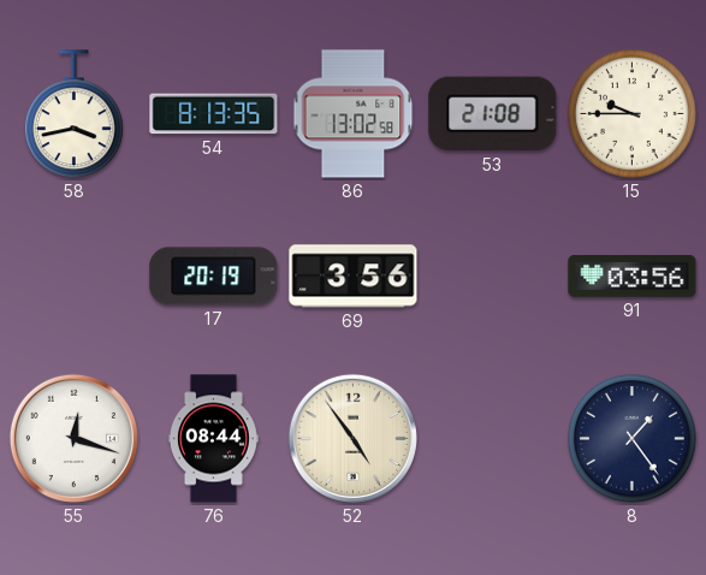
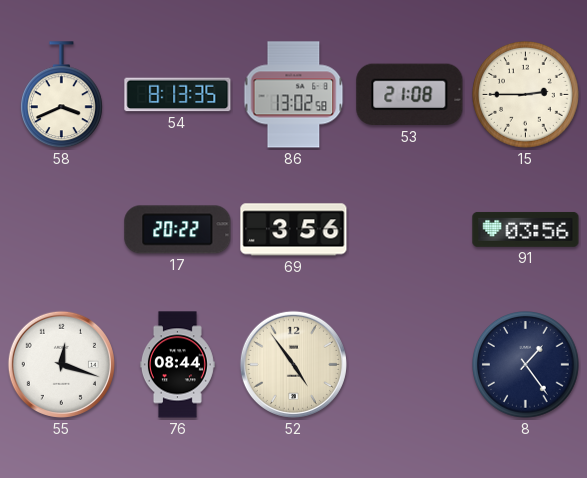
58: 3:43 -> 3:41 (61, 95)
15: 9:45 -> 2:45 (526, 95)
17: 20:19 -> 20:22 (178, 230)
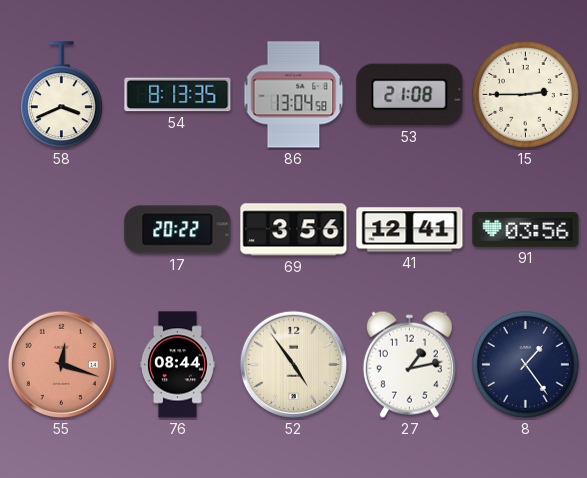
86: 13:02 -> 13:04 (294, 95)
41: none -> 12:41 (410, 230)
55 dial: white -> salmon (61, 364)
27: none -> 1:13 (409, 364)
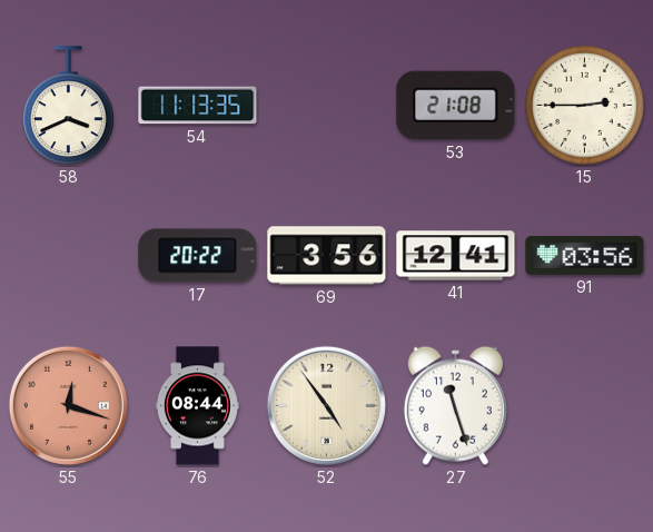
54: 8:13 -> 11:13 (198, 106)
86: 13:04 -> none (294, 95)
27: 1:13 -> 11:27 (455, 405)
8: 1:24 -> none (526, 365)
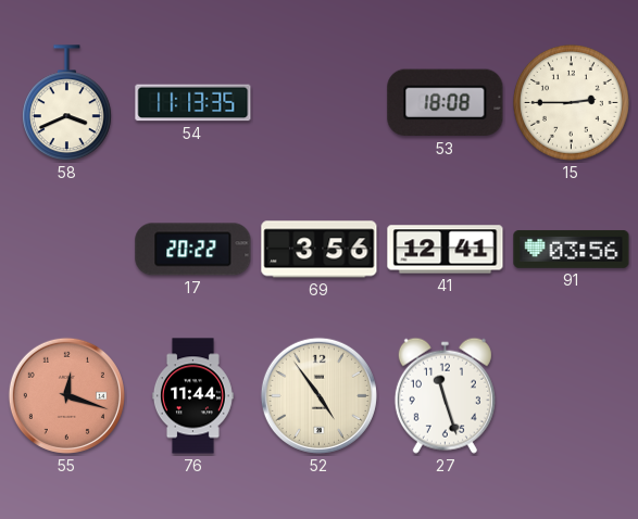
53: 21:08 -> 18:08 (446, 103)
76: 08:44 -> 11:44 (192, 396)
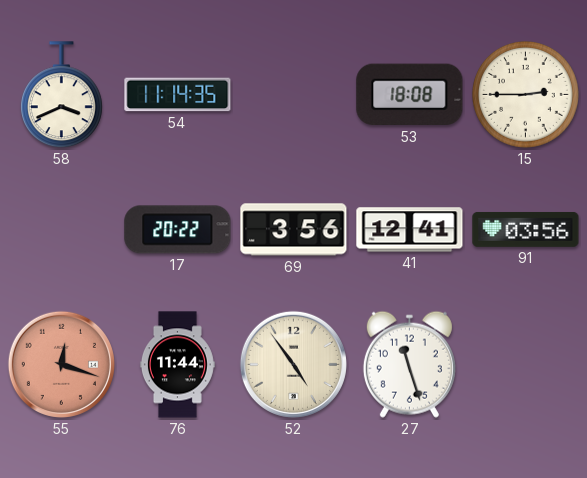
54: 11:13 -> 11:14 (178, 95)
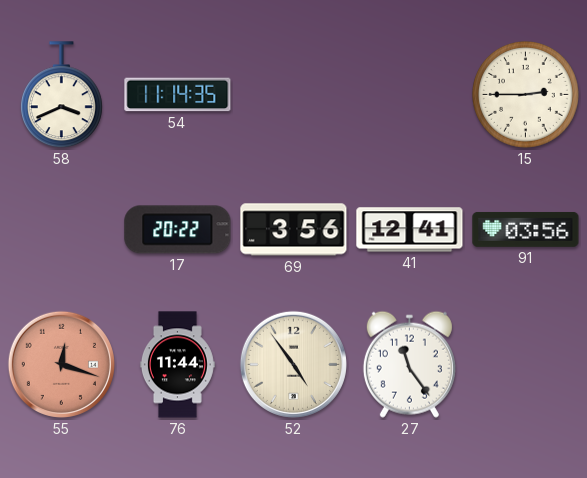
53: 18:08 -> none (410, 95)
27: 11:27 -> 11:24 (409, 364)
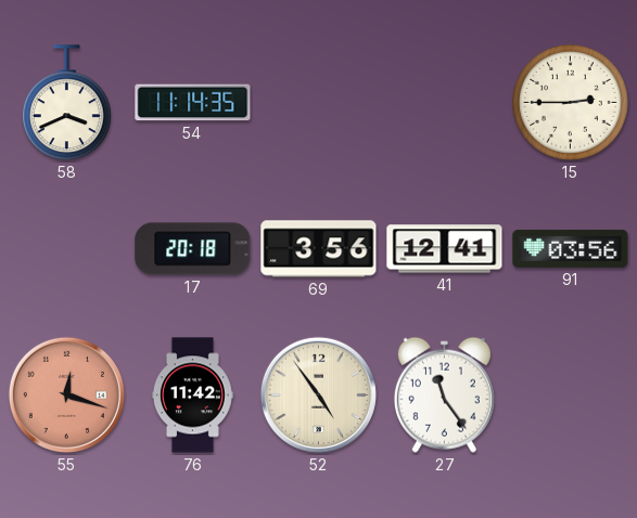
17: 20:22 -> 20:18 (193, 249)
76: 11:44 -> 11:42 (192, 396)
